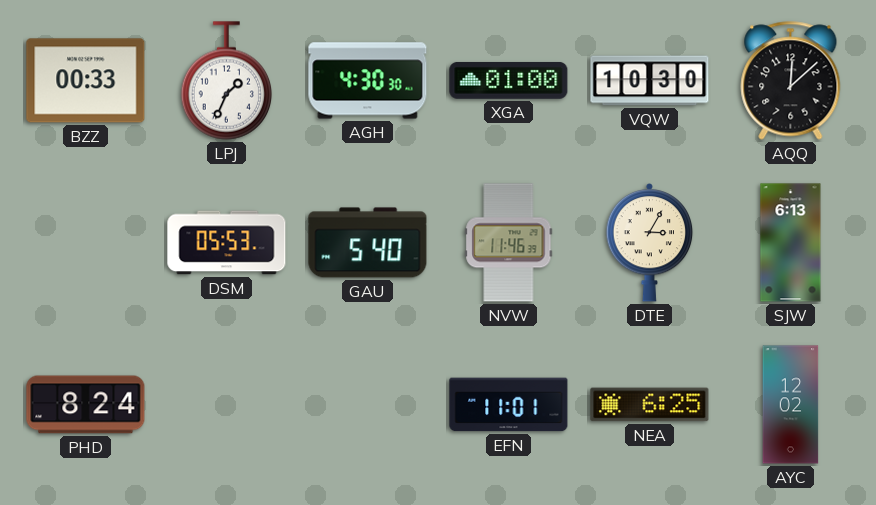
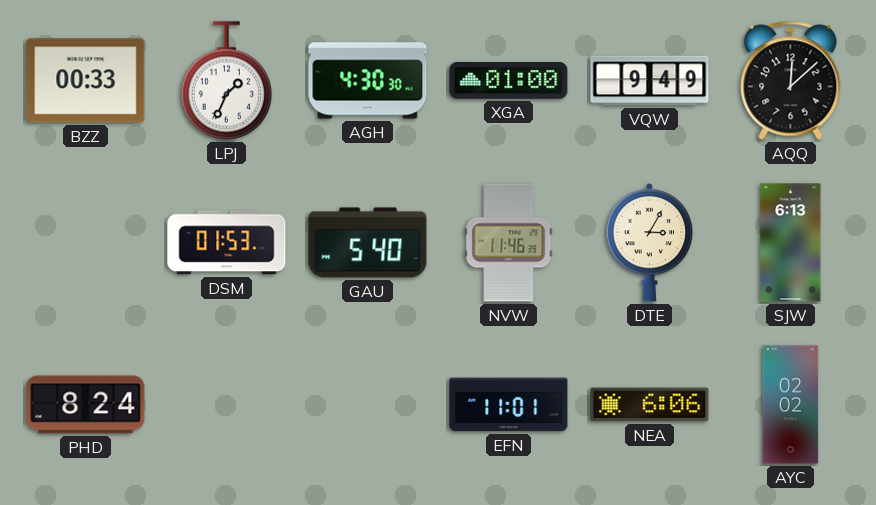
VQW: 10:30 -> 9:49 (650, 81)
DSM: 05:53 -> 01:53 (227, 243)
NEA: 6:25 -> 6:06 (650, 405)
AYC: 12:02 -> 02:02 (791, 405)
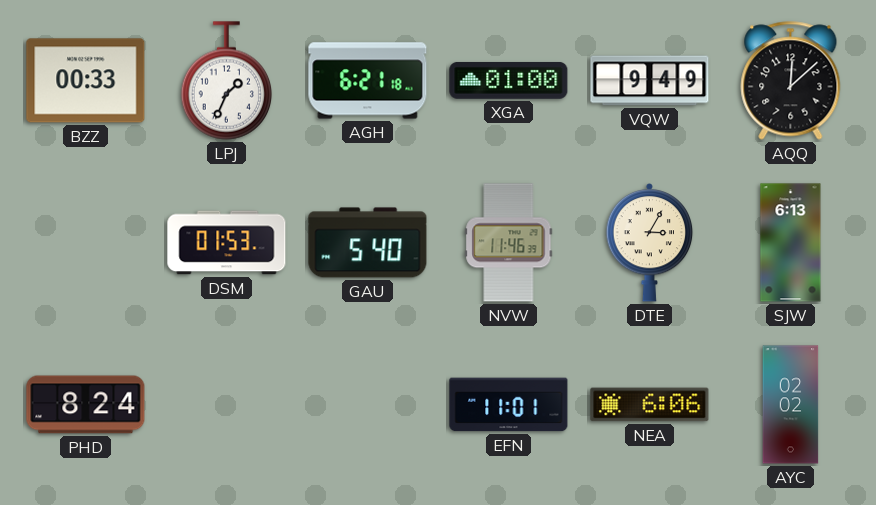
AGH: 4:30 -> 6:21 (368, 81)
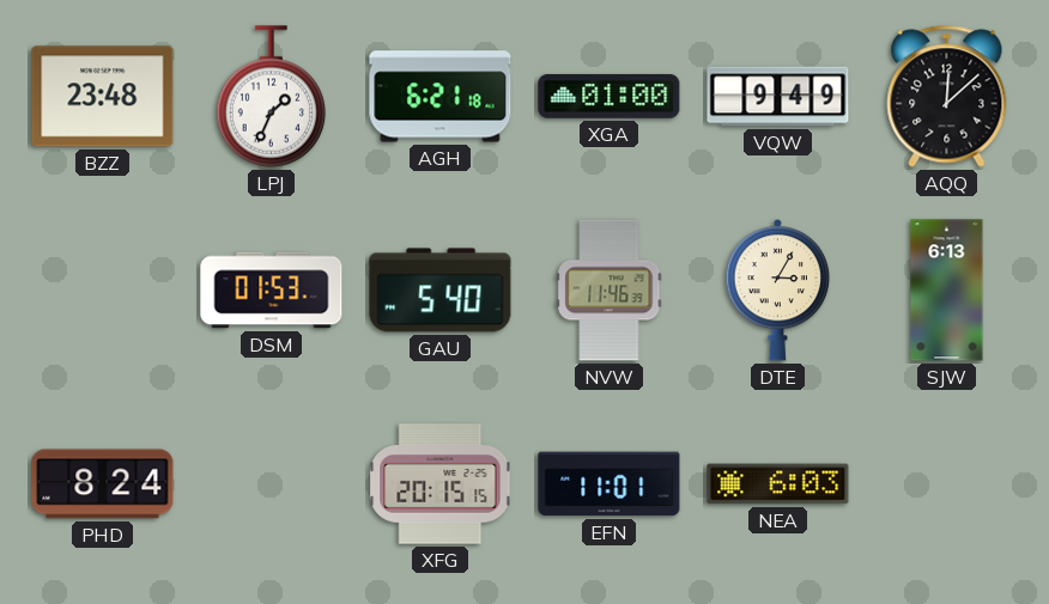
BZZ: 00:33 -> 23:48 (103, 97)
XFG: none -> 20:15 (441, 484)
NEA: 6:06 -> 6:03 (778, 484)
AYC: 02:02 -> none (791, 405)
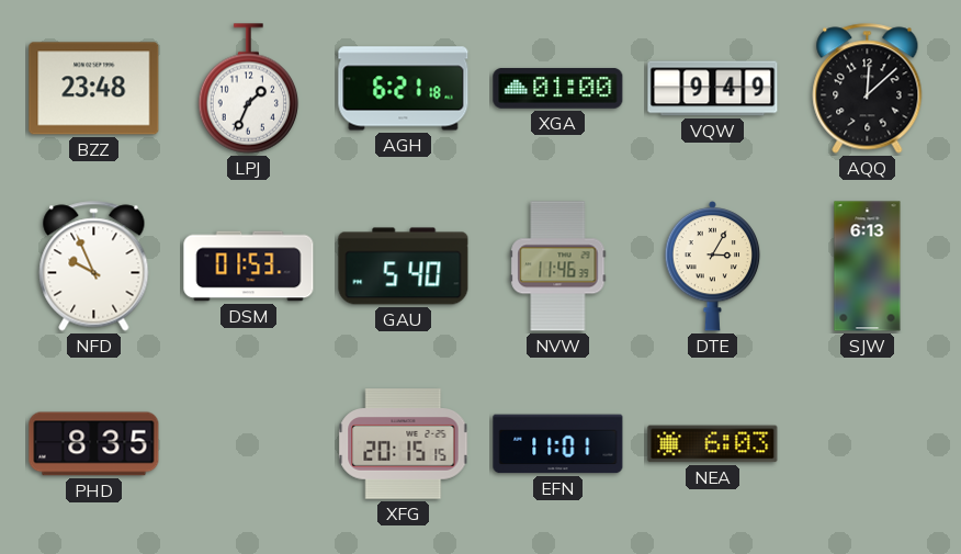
NFD: none -> 9:56 (94, 267)
PHD: 8:24 -> 8:35 (94, 444)
